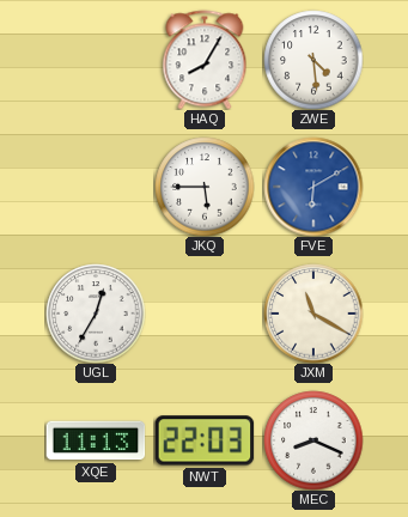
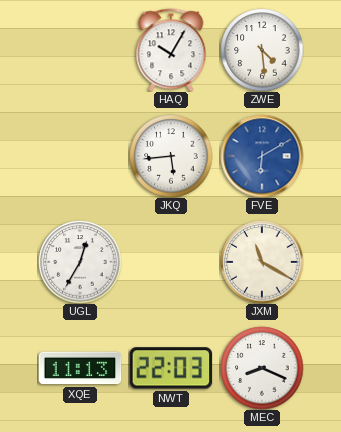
HAQ: 8:05 -> 10:05 (171, 50)
JKQ: 5:45 -> 5:44 (171, 156)
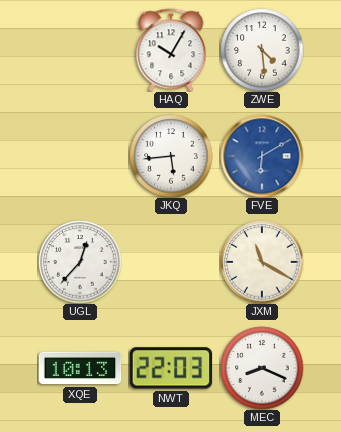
UGL: 12:35 -> 12:37 (80, 262)
XQE: 11:13 -> 10:13 (80, 368)
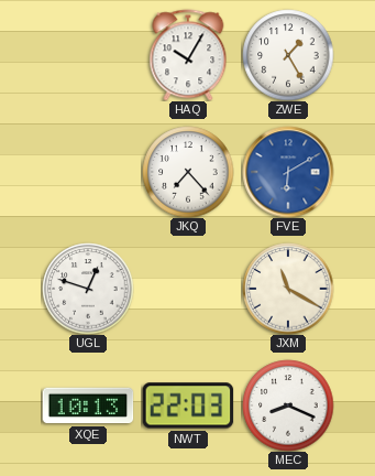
ZWE: 4:29 -> 1:25 (288, 55)
JKQ: 5:44 -> 7:23 (188, 172)
UGL: 12:37 -> 12:48 (88, 289)
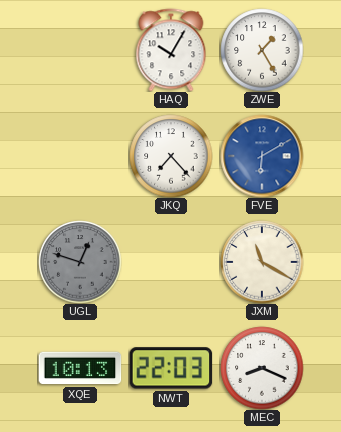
UGL dial: white -> grey (80, 262)
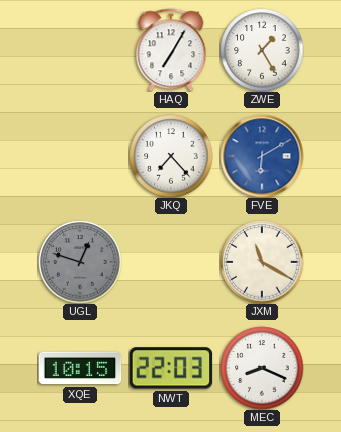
HAQ: 10:05 -> 7:05 (171, 50)
XQE: 10:13 -> 10:15 (80, 368)
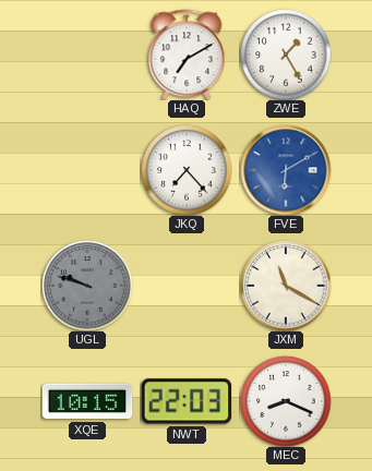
HAQ: 7:05 -> 7:10 (187, 55)
UGL: 12:48 -> 9:48 (87, 286)
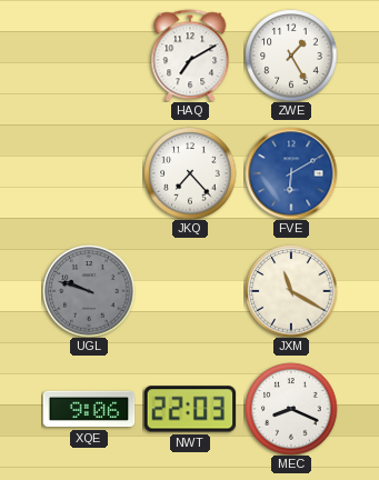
XQE: 10:15 -> 9:06 (89, 409)
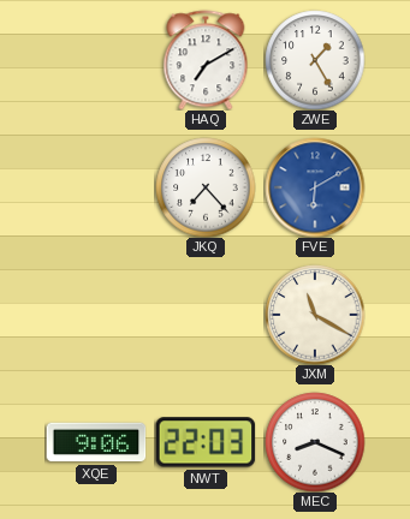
UGL: 9:48 -> none (89, 291)
